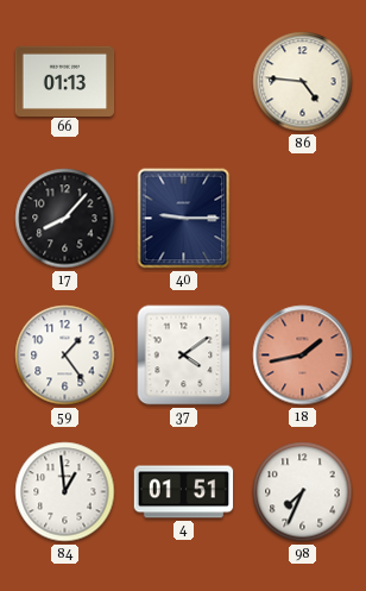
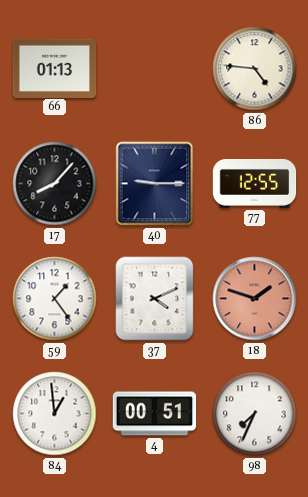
77: none -> 12:55 (255, 184)
37: 4:09 -> 4:11 (155, 299)
18: 1:43 -> 1:48 (255, 299)
4: 01:51 -> 00:51 (155, 414)
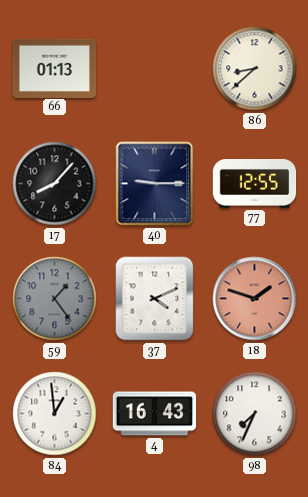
86: 4:46 -> 8:38 (255, 69)
59 dial: white -> grey (55, 299)
4: 00:51 -> 16:43 (155, 414)
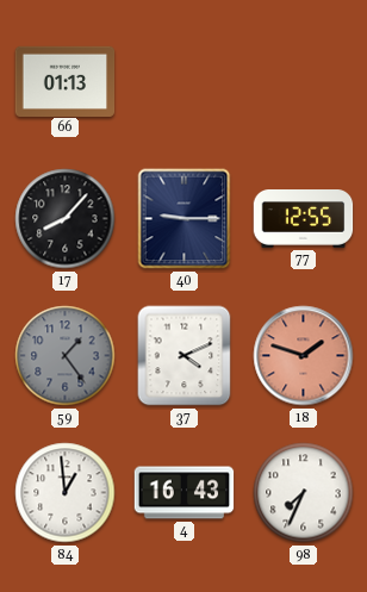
86: 8:38 -> none (255, 69)
